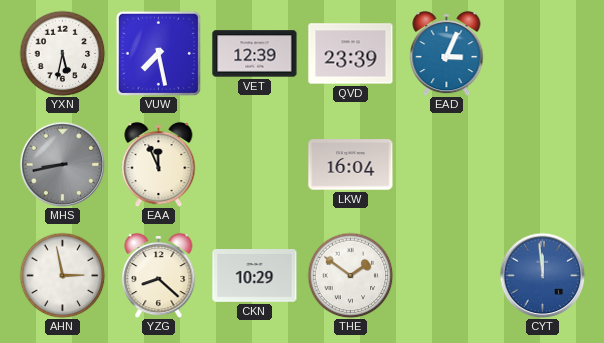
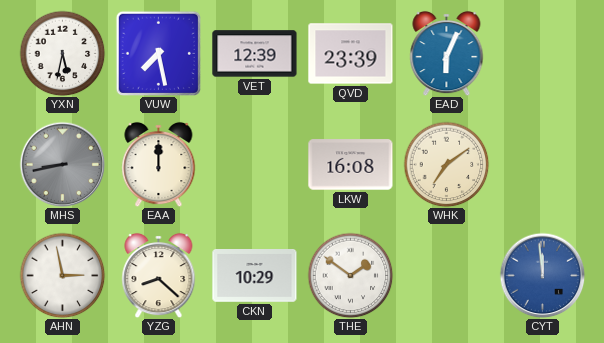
EAD: 3:04 -> 6:04 (447, 53)
EAA: 11:56 -> 12:00 (159, 164)
LKW: 16:04 -> 16:08 (351, 165)
WHK: none -> 7:09 (446, 164)
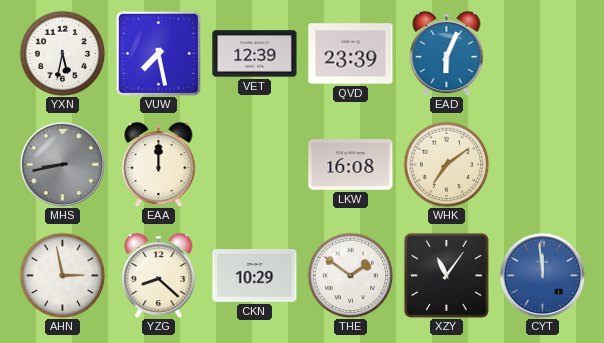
XZY: none -> 11:06 (446, 275)
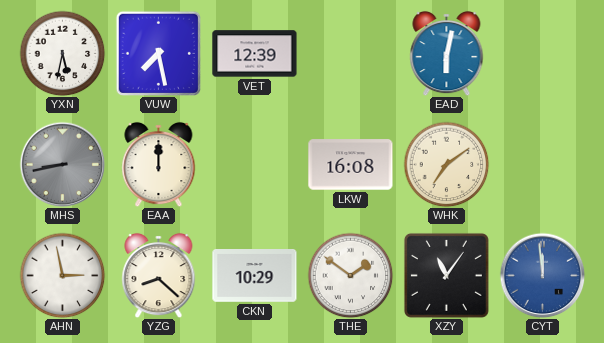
QVD: 23:39 -> none (351, 54)
EAD: 6:04 -> 6:02 (447, 53)
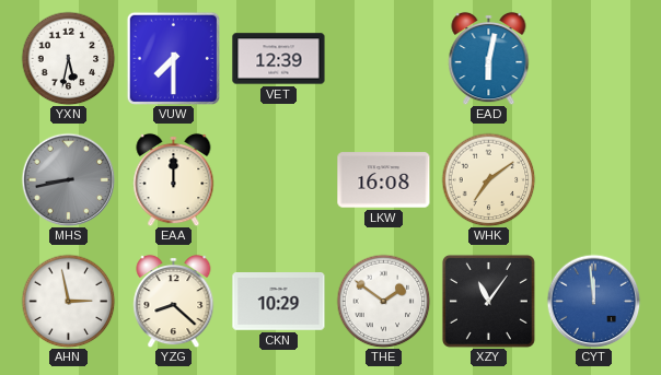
VUW: 7:28 -> 7:30 (173, 58)
